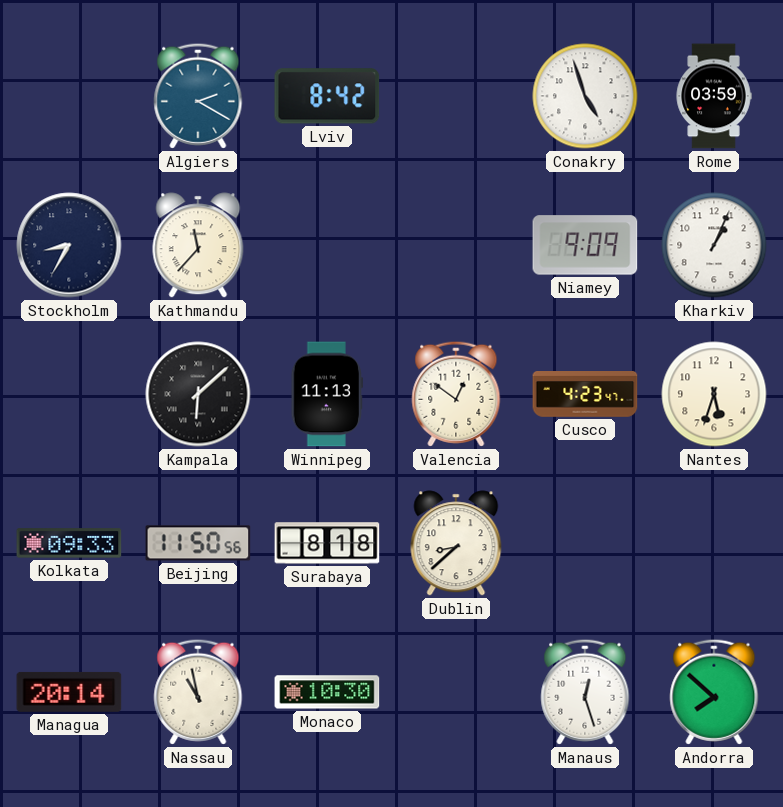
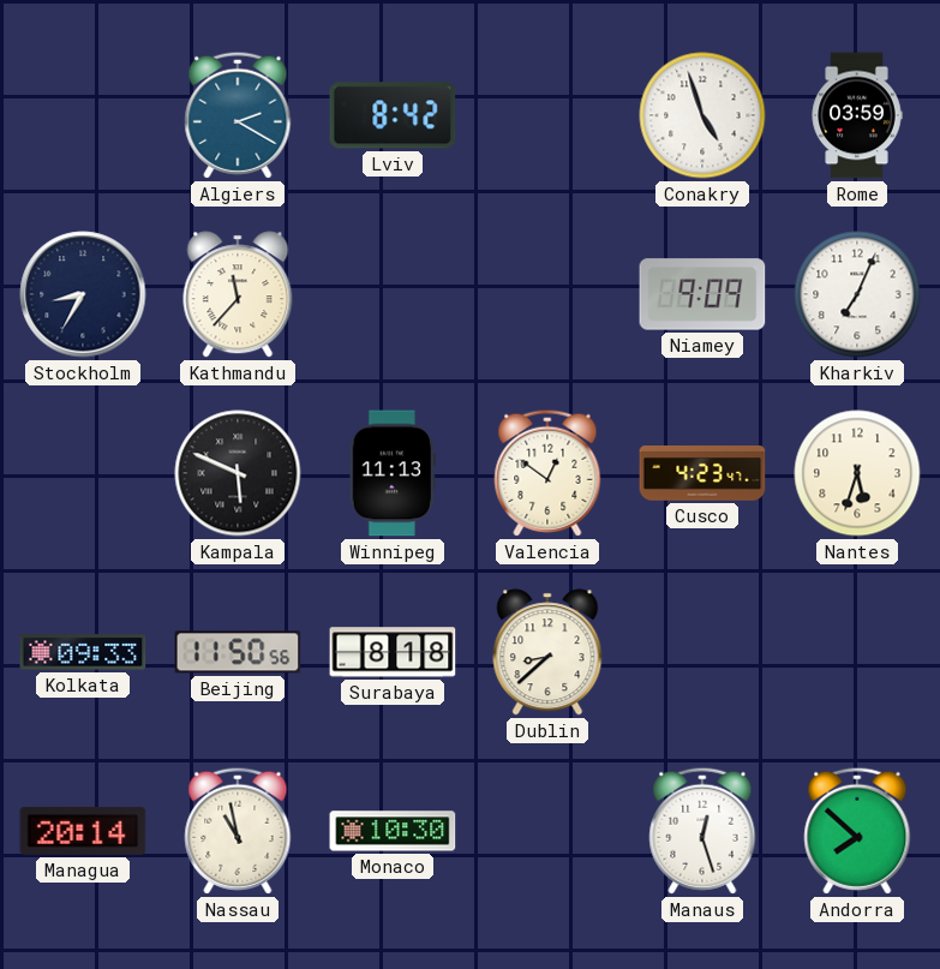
Kharkiv: 1:04 -> 7:04 (857, 294)
Kampala: 6:08 -> 5:49 (238, 473)
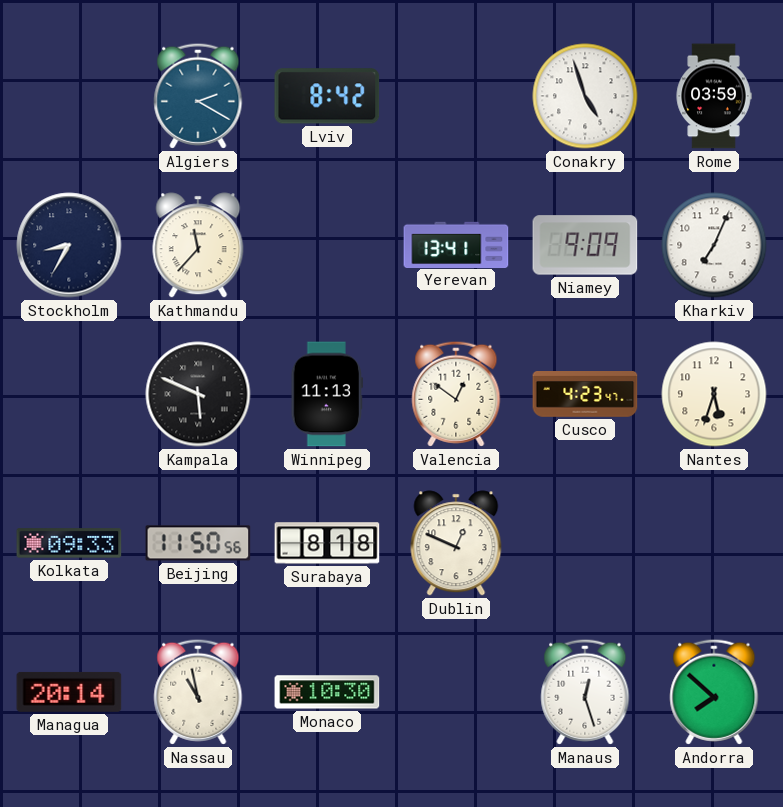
Yerevan: none -> 13:41 (456, 244)
Dublin: 8:38 -> 12:49 (456, 543)
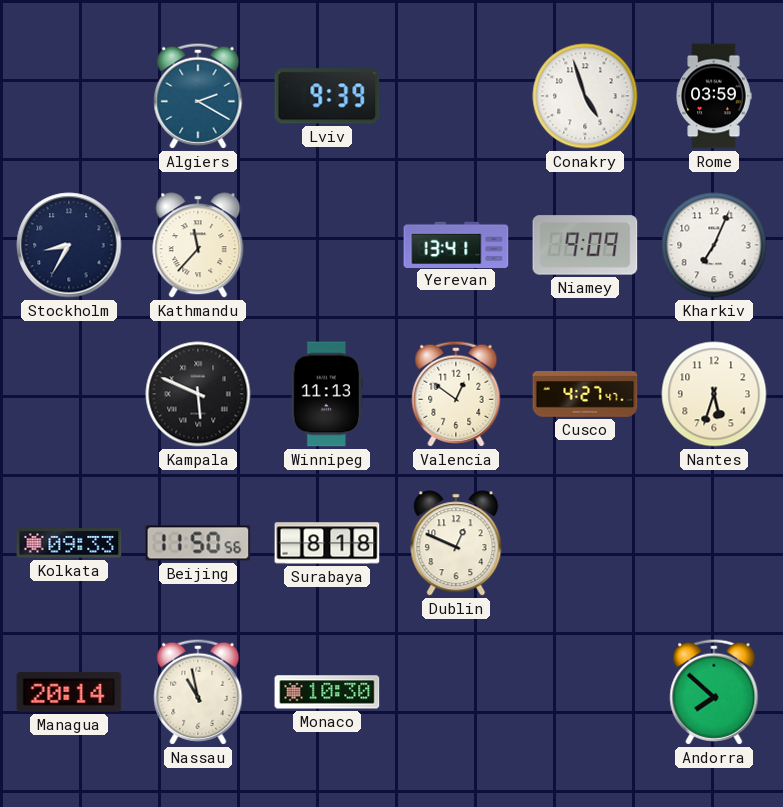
Lviv: 8:42 -> 9:39 (327, 96)
Cusco: 4:23 -> 4:27 (585, 395)
Manaus: 12:27 -> none (585, 692)
